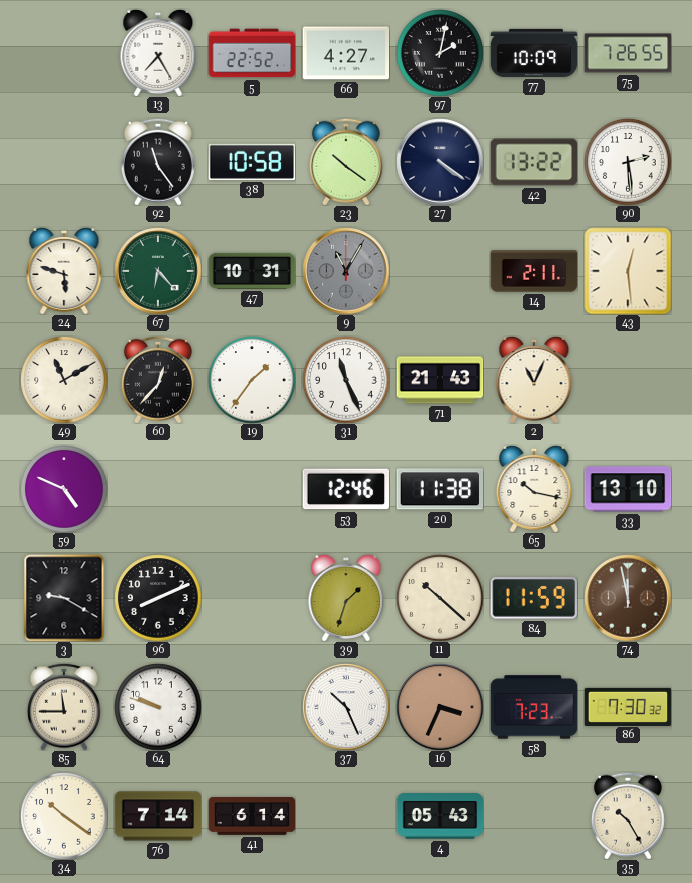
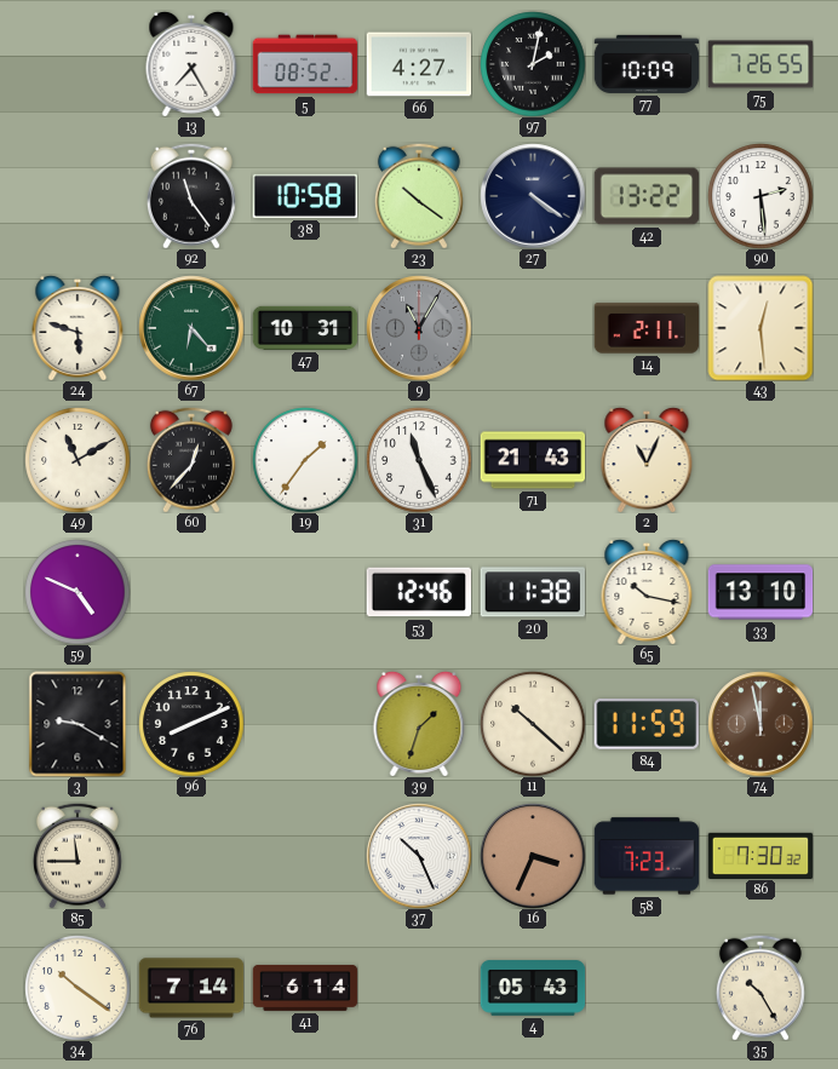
5: 22:52 -> 08:52 (305, 64)
64: 9:48 -> none (158, 707)
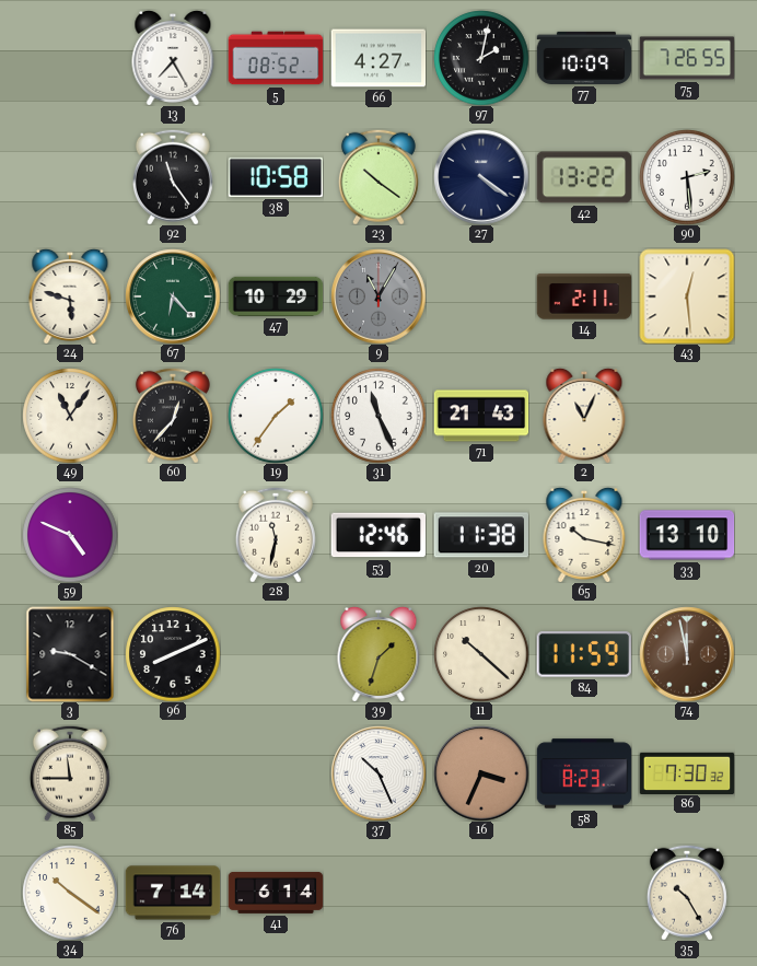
47: 10:31 -> 10:29 (276, 296)
49: 11:10 -> 11:06 (70, 416)
28: none -> 11:32 (276, 535)
58: 7:23 -> 8:23 (584, 773)
4: 05:43 -> none (533, 988)
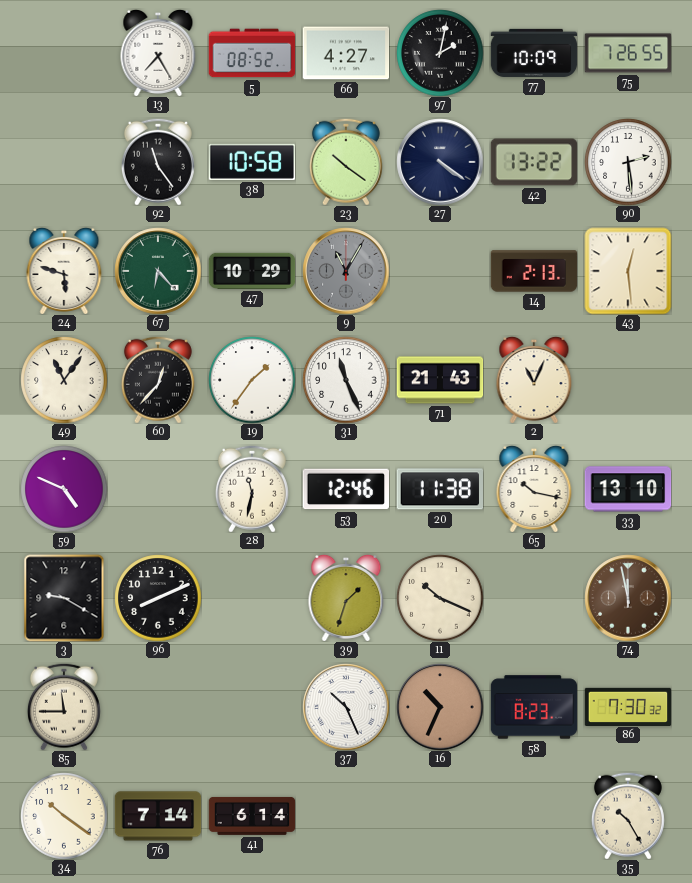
14: 2:11 -> 2:13 (534, 271)
11: 10:22 -> 10:19 (440, 598)
84: 11:59 -> none (584, 655)
16: 3:34 -> 10:34 (440, 707)
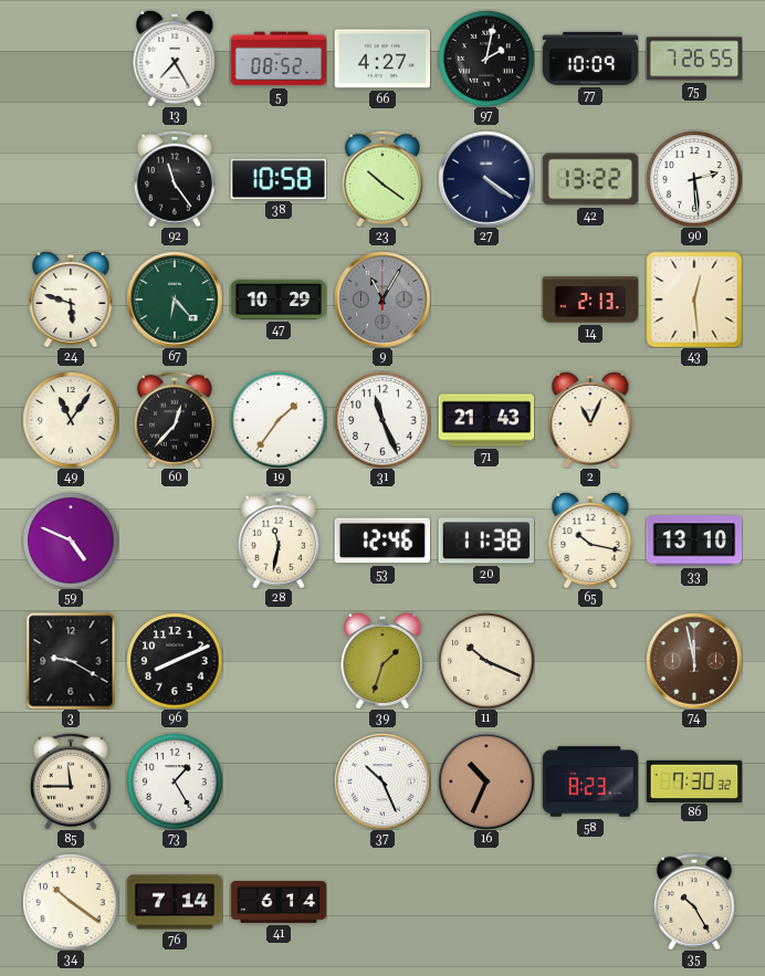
73: none -> 1:25 (175, 781)
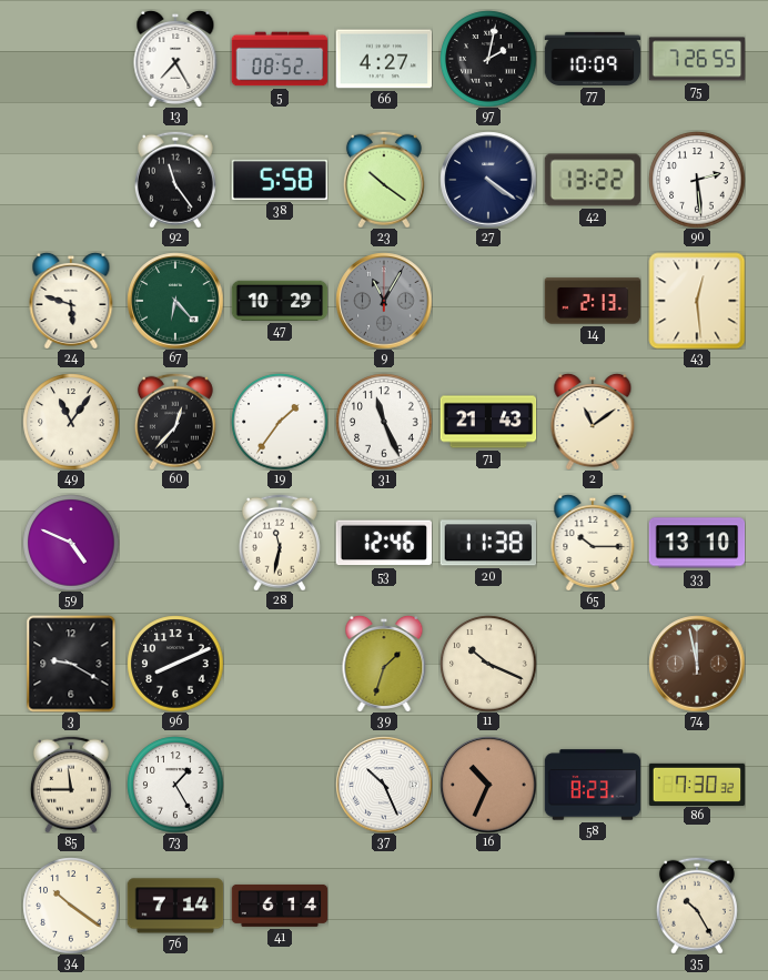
38: 10:58 -> 5:58 (280, 180)
2: 11:04 -> 11:09 (593, 422)
65: 10:17 -> 10:15 (593, 543)
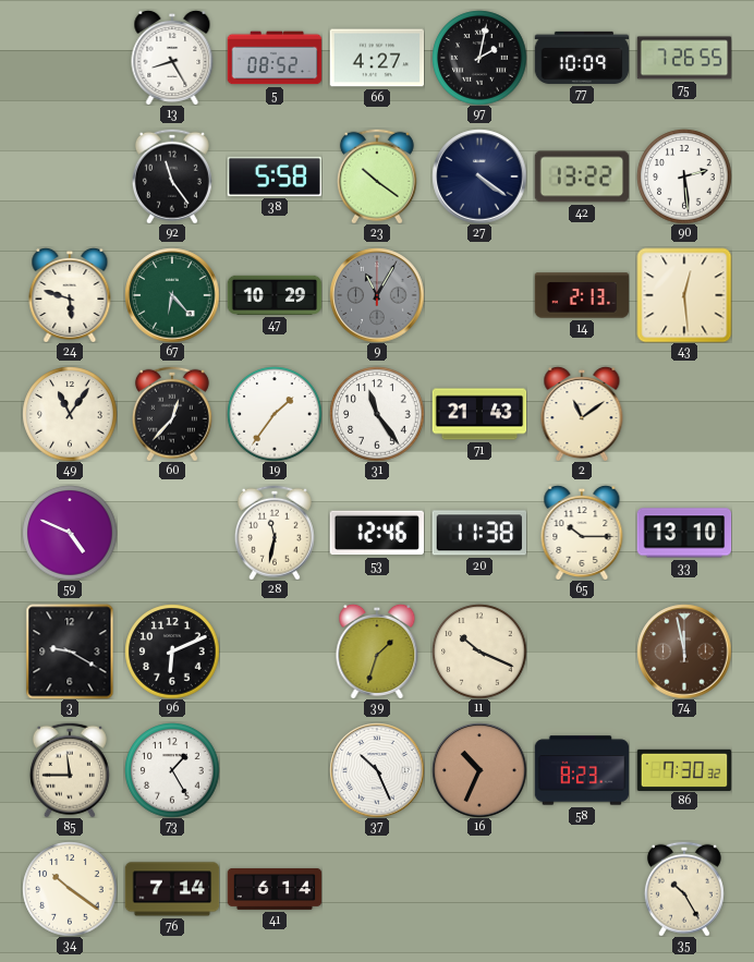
13: 7:25 -> 8:25 (172, 58)
31: 11:26 -> 11:24 (377, 414)
96: 8:11 -> 6:11 (172, 652)
